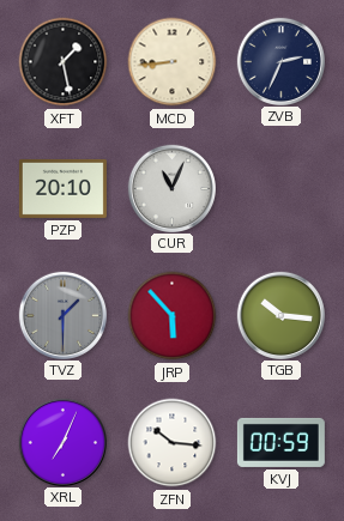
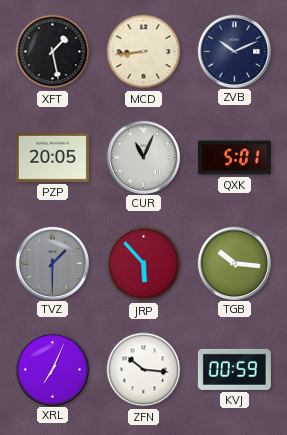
ZVB: 2:34 -> 10:11 (234, 51)
PZP: 20:10 -> 20:05 (52, 157)
QXK: none -> 5:01 (234, 158)
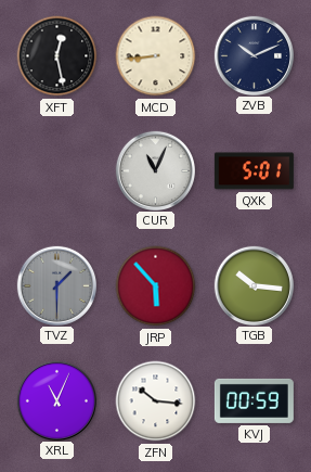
XFT: 1:28 -> 12:28 (57, 56)
PZP: 20:05 -> none (52, 157)
XRL: 7:04 -> 11:04 (56, 400)
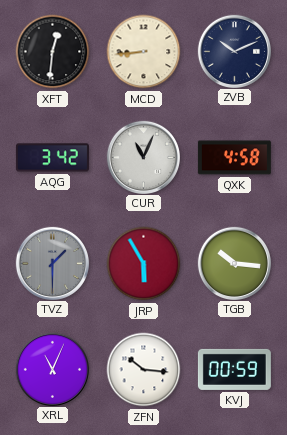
XFT: 12:28 -> 12:31 (53, 52)
AQG: none -> 3:42 (52, 158)
QXK: 5:01 -> 4:58 (234, 158)
JRP: 5:53 -> 5:55 (144, 264)
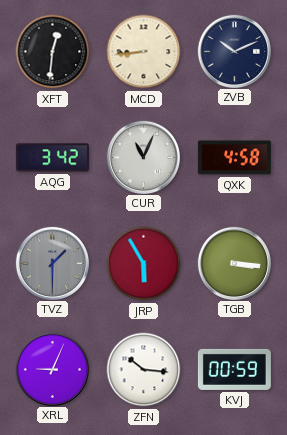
TGB: 10:16 -> 3:16 (234, 263)
XRL: 11:04 -> 9:04 (52, 369)
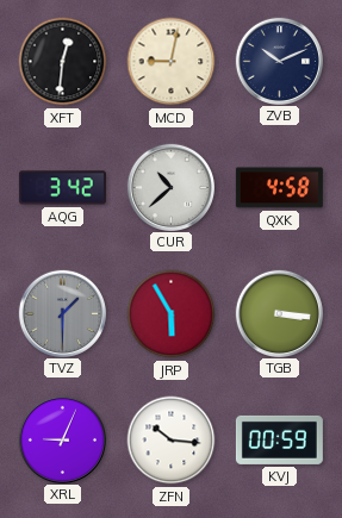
MCD: 8:44 -> 9:02 (172, 62)
CUR: 11:04 -> 10:38 (170, 187)
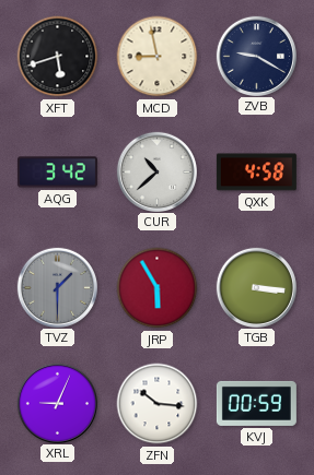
XFT: 12:31 -> 5:42 (58, 57)
MCD: 9:02 -> 8:58 (158, 57)
ZVB: 10:11 -> 9:20 (256, 56)
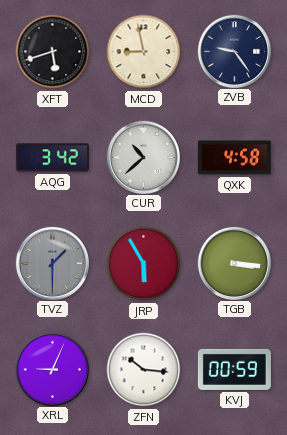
ZVB: 9:20 -> 9:24 (234, 51)
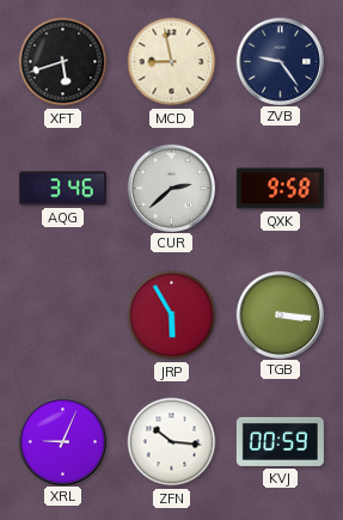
AQG: 3:42 -> 3:46 (62, 189)
CUR: 10:38 -> 2:38 (171, 188)
QXK: 4:58 -> 9:58 (280, 189)
TVZ: 1:30 -> none (52, 263)
